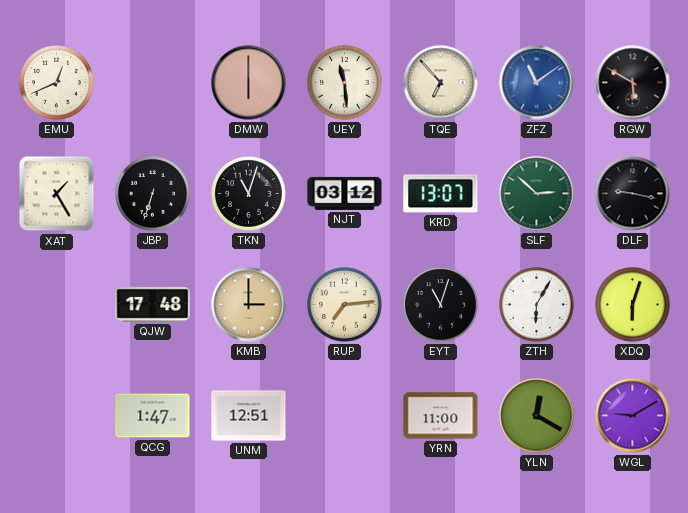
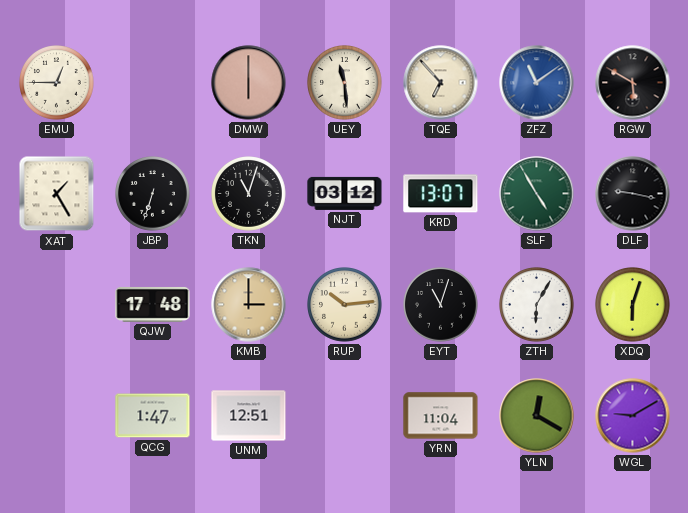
EMU: 12:41 -> 12:45 (57, 83)
SLF: 2:52 -> 4:55 (537, 194)
RUP: 7:14 -> 10:14 (345, 305)
YRN: 11:00 -> 11:04 (441, 416)
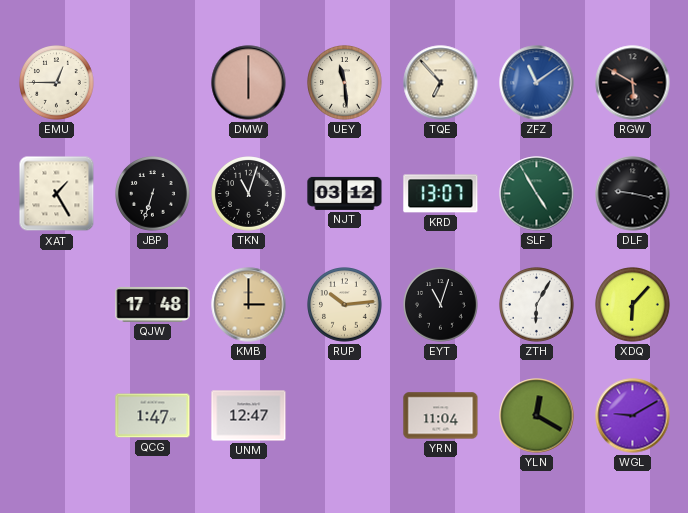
XDQ: 6:03 -> 6:07 (633, 305)
UNM: 12:51 -> 12:47 (249, 416)
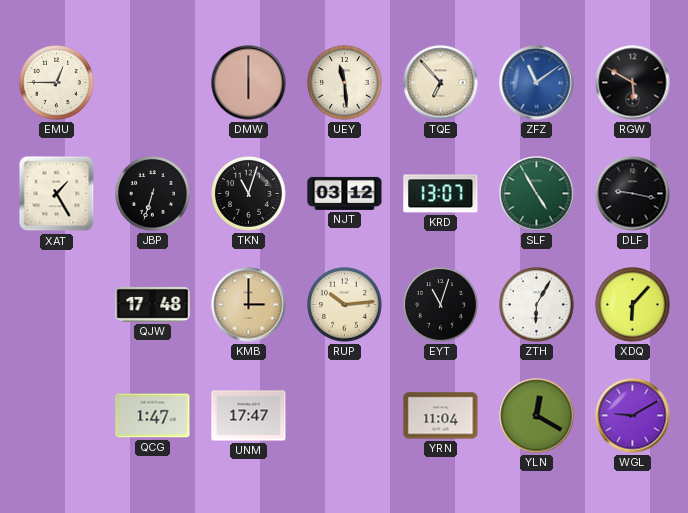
UNM: 12:47 -> 17:47 (249, 416)
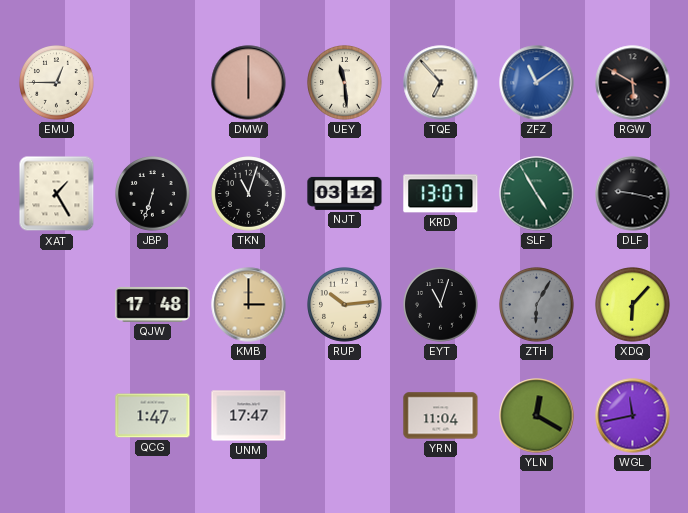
ZTH dial: white -> grey (537, 305)
WGL: 9:10 -> 11:43 (633, 416)
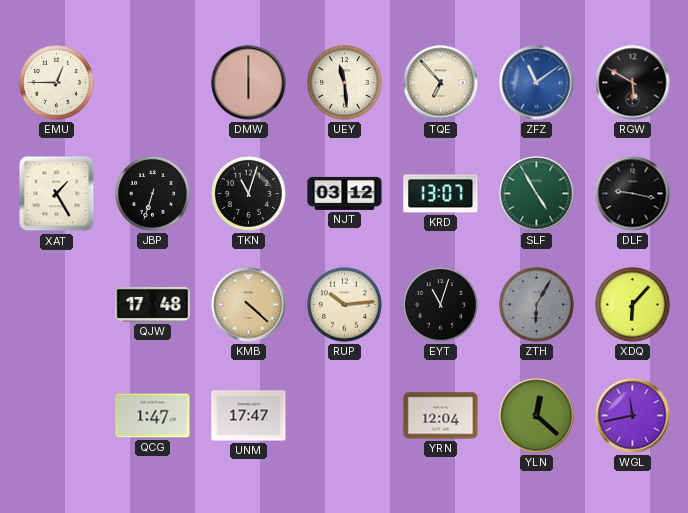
KMB: 3:00 -> 4:22 (249, 305)
YRN: 11:04 -> 12:04 (441, 416)
YLN: 12:20 -> 12:22 (537, 416)
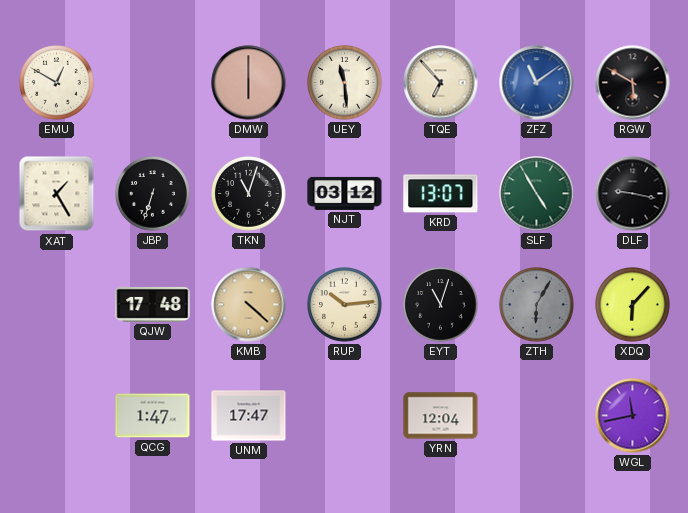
EMU: 12:45 -> 12:50 (57, 83)
YLN: 12:22 -> none (537, 416)
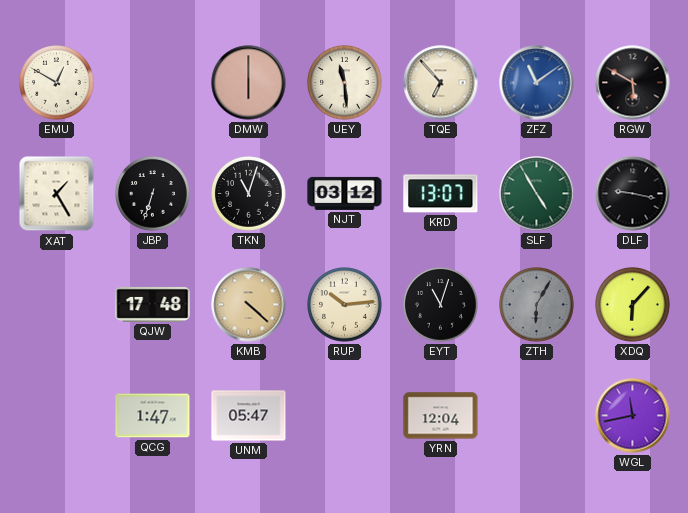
UNM: 17:47 -> 05:47 (249, 416)
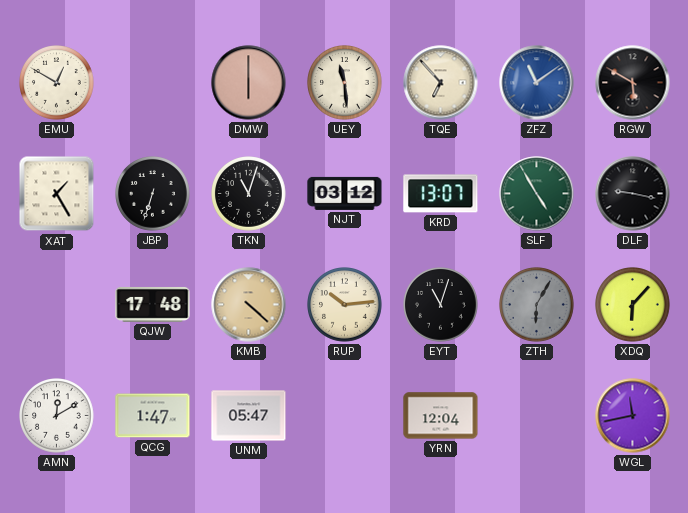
AMN: none -> 12:10 (57, 416)
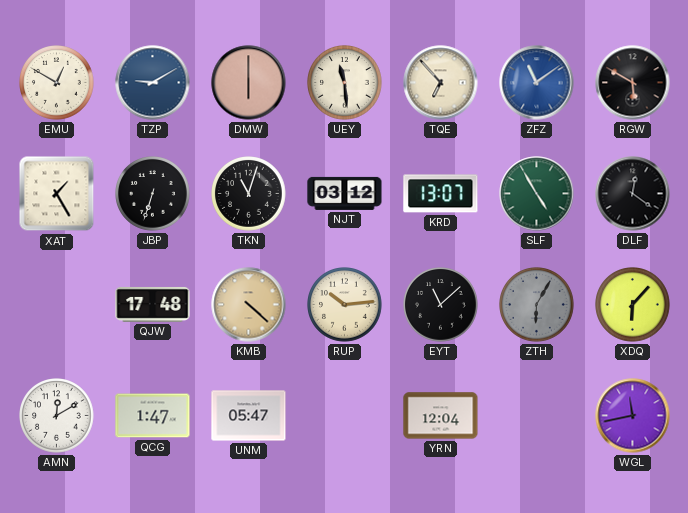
TZP: none -> 9:10 (153, 83)
DLF: 9:17 -> 12:21 (633, 194)
EYT: 11:03 -> 11:08 (441, 305)
